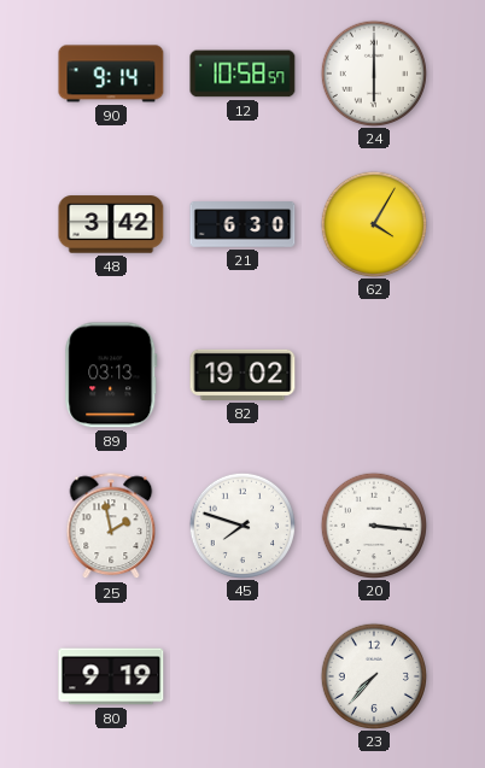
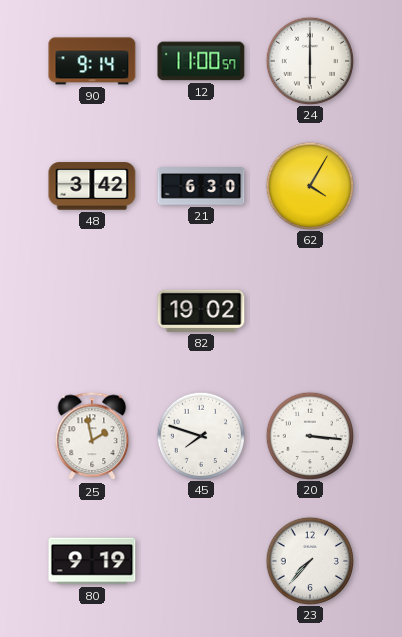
12: 10:58 -> 11:00 (201, 61)
89: 03:13 -> none (111, 375)
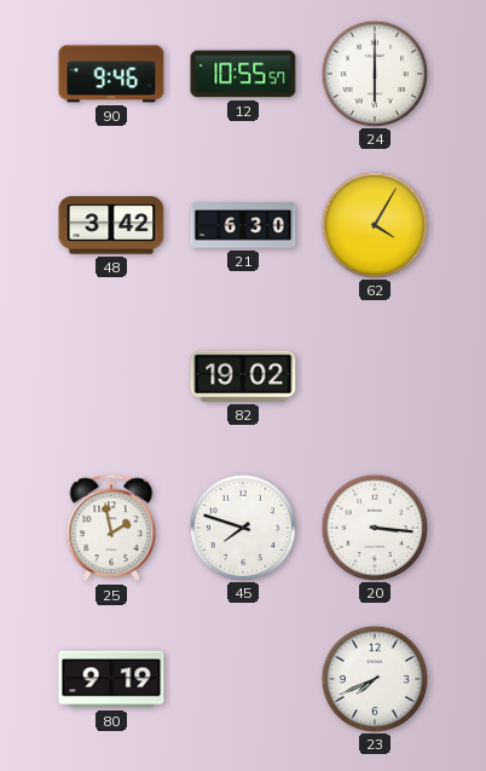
90: 9:14 -> 9:46 (111, 74)
12: 11:00 -> 10:55 (243, 74)
23: 7:37 -> 7:41 (374, 678)
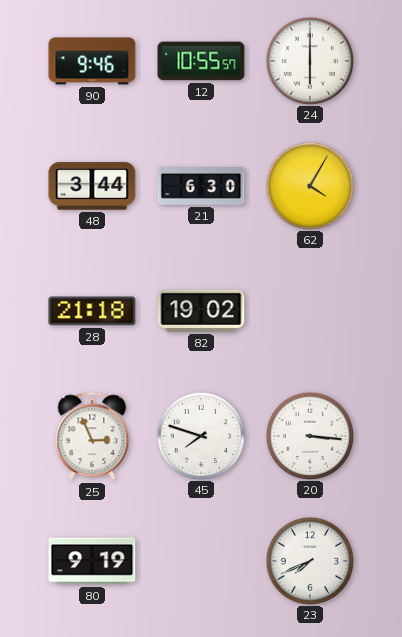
48: 3:42 -> 3:44 (92, 186)
28: none -> 21:18 (92, 311)
25: 1:58 -> 2:56 (92, 437)
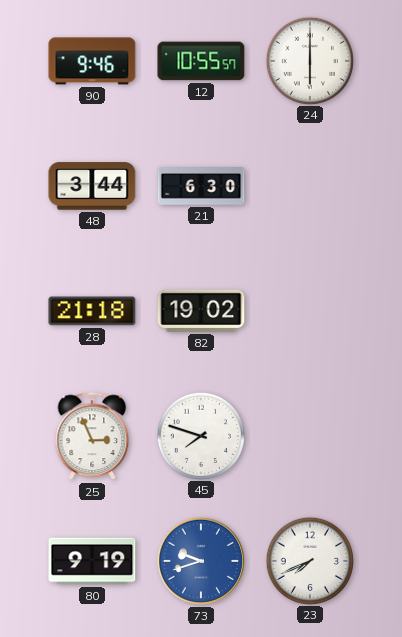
62: 4:05 -> none (309, 185)
20: 3:16 -> none (309, 435)
73: none -> 9:42 (201, 561)
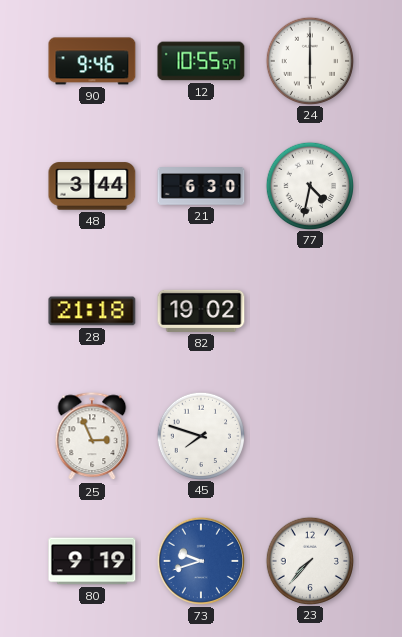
77: none -> 4:32 (309, 185)
23: 7:41 -> 7:37 (309, 560)
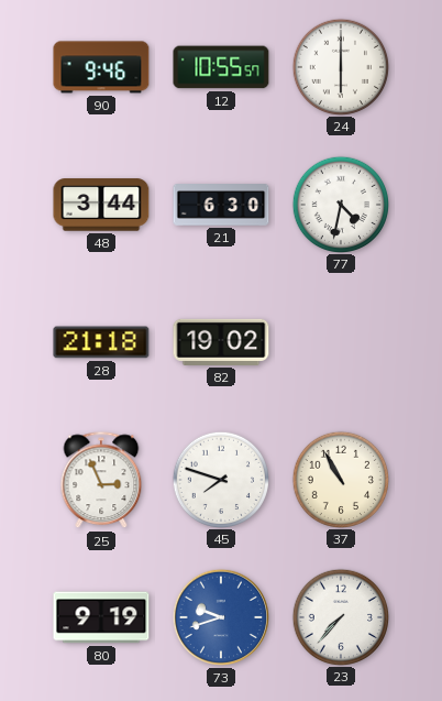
37: none -> 10:55 (340, 479)
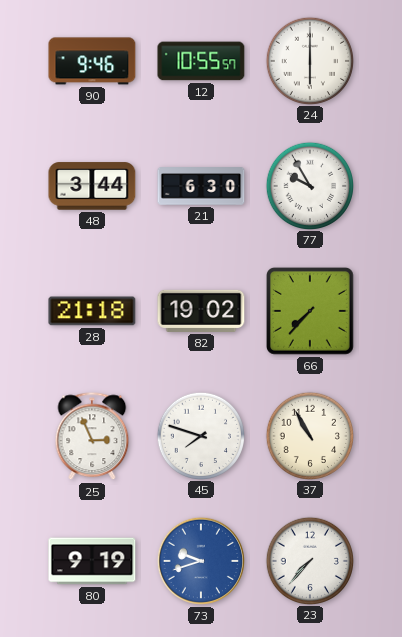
77: 4:32 -> 9:55 (309, 185)
66: none -> 7:37 (311, 312)
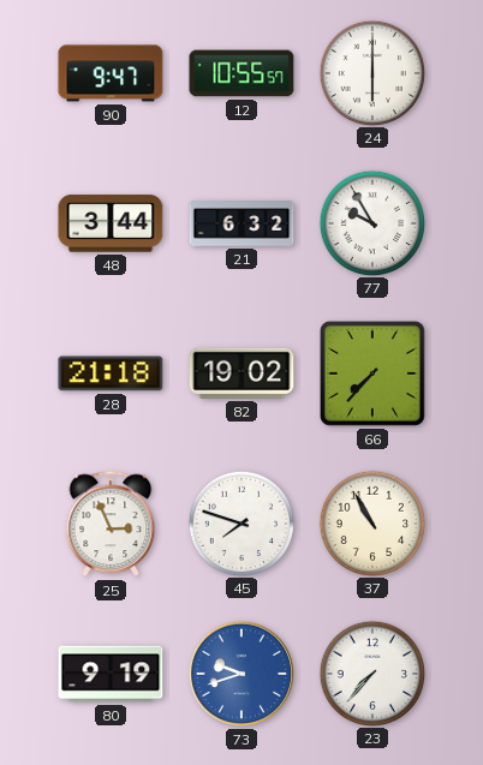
90: 9:46 -> 9:47 (111, 73)
21: 6:30 -> 6:32 (241, 223)
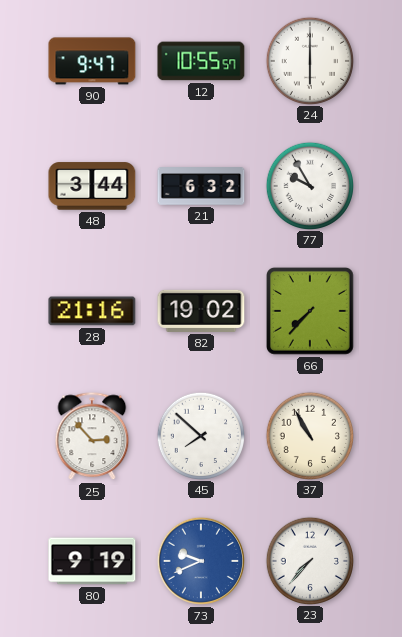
28: 21:18 -> 21:16 (92, 311)
25: 2:56 -> 2:53 (92, 437)
45: 7:48 -> 7:52 (200, 435)
73: 9:42 -> 9:41 (201, 561)
